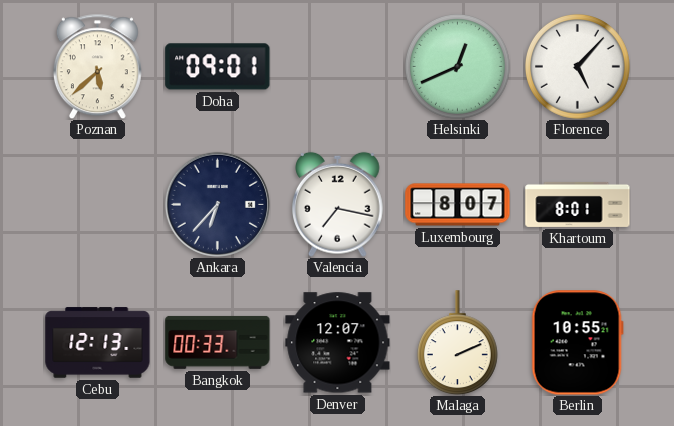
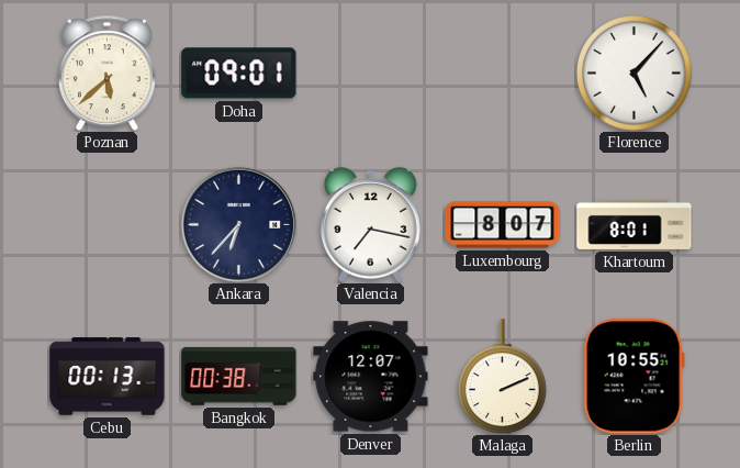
Helsinki: 12:41 -> none (458, 67)
Cebu: 12:13 -> 00:13 (108, 377)
Bangkok: 00:33 -> 00:38 (239, 376)
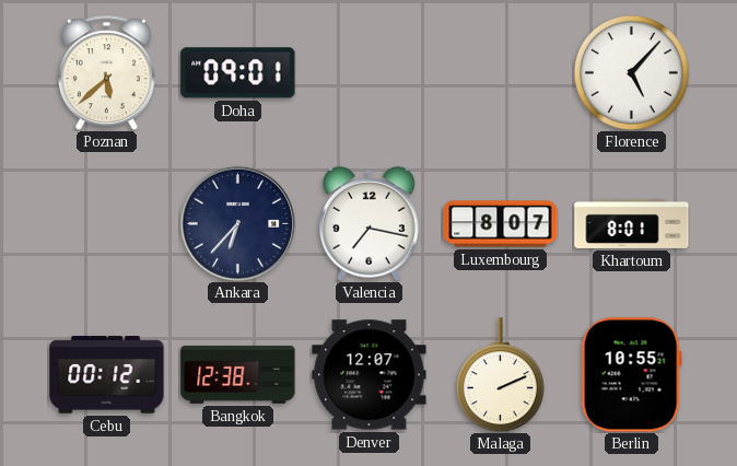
Cebu: 00:13 -> 00:12 (107, 375)
Bangkok: 00:38 -> 12:38 (238, 374)
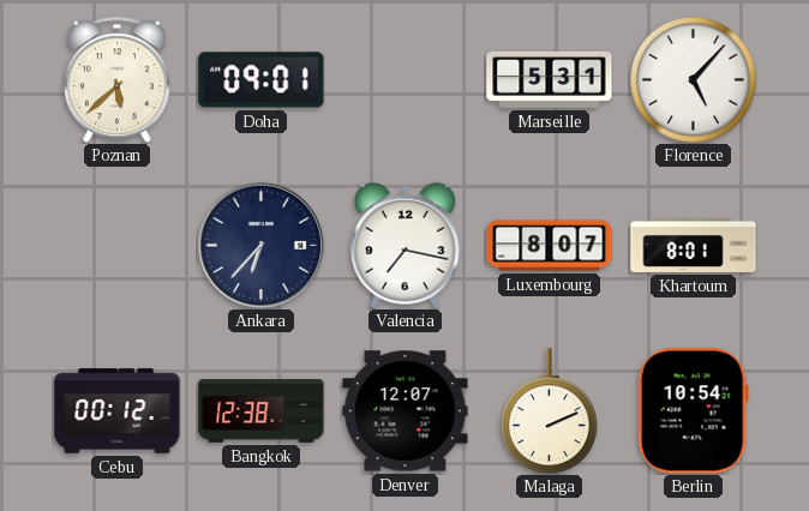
Marseille: none -> 5:31 (550, 79)
Berlin: 10:55 -> 10:54 (693, 411)
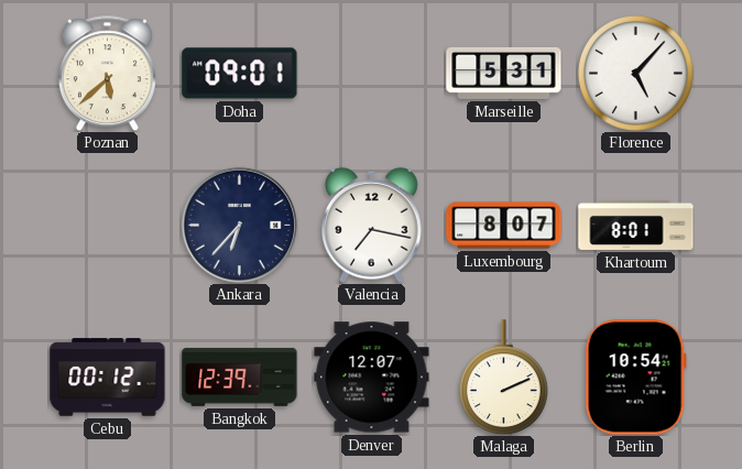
Bangkok: 12:38 -> 12:39 (240, 377)
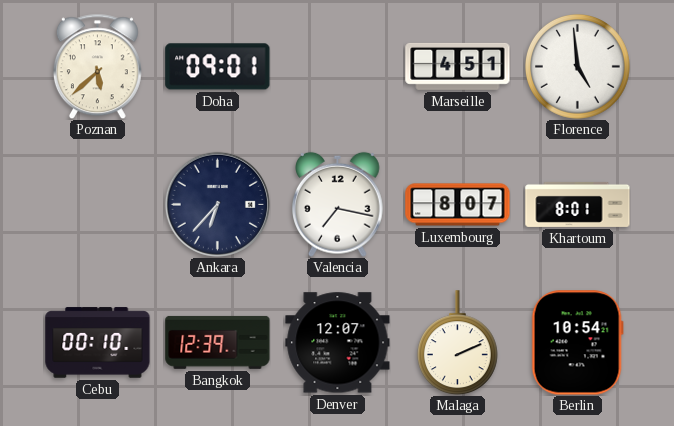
Marseille: 5:31 -> 4:51 (458, 66)
Florence: 5:07 -> 4:59 (578, 67)
Cebu: 00:12 -> 00:10 (98, 343)
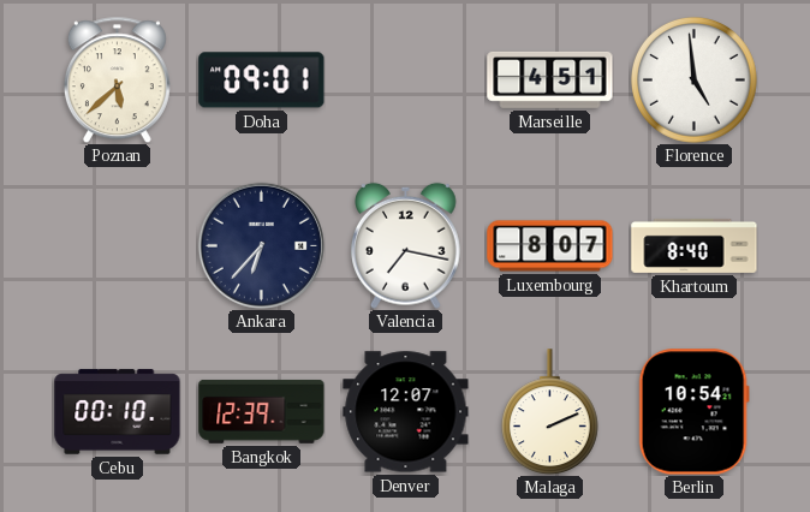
Khartoum: 8:01 -> 8:40 (695, 245)
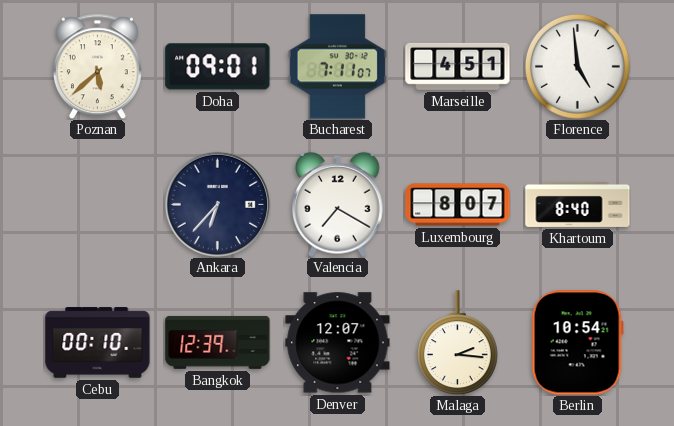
Bucharest: none -> 7:11 (337, 67)
Valencia: 7:17 -> 7:20 (338, 204)
Malaga: 2:11 -> 2:16 (457, 343)
